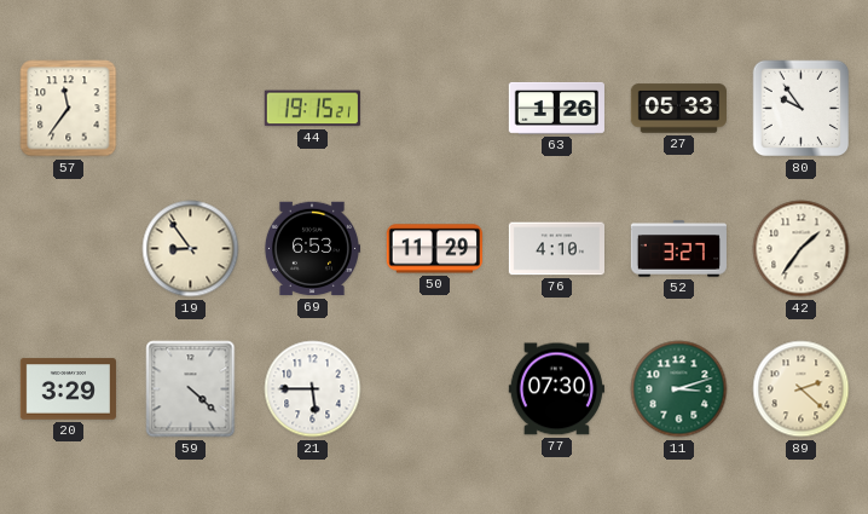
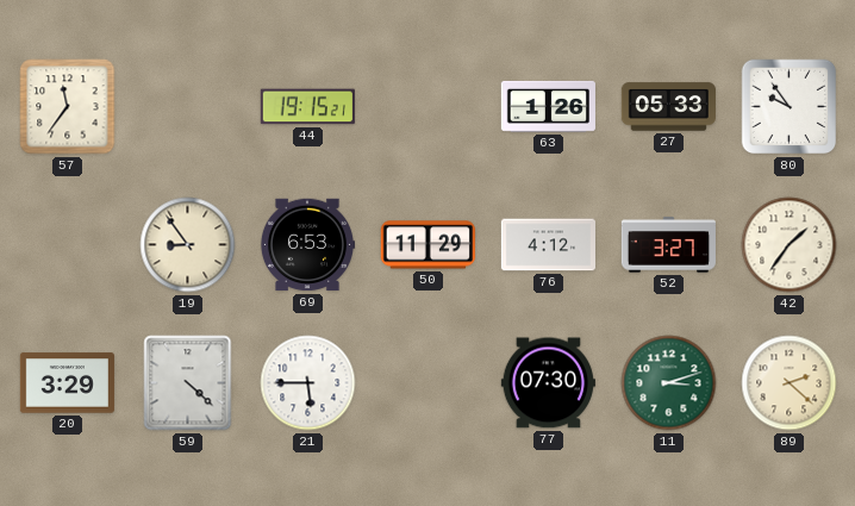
76: 4:10 -> 4:12 (548, 245)
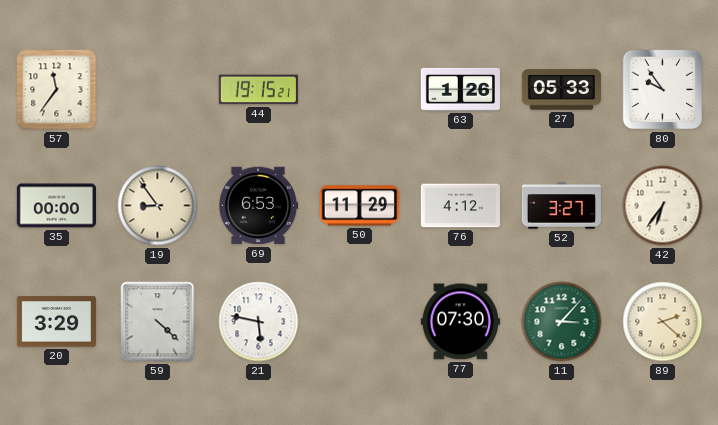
35: none -> 00:00 (56, 206)
42: 1:36 -> 6:36 (663, 206)
21: 5:45 -> 5:47 (259, 322)
11: 3:12 -> 3:07 (562, 322)
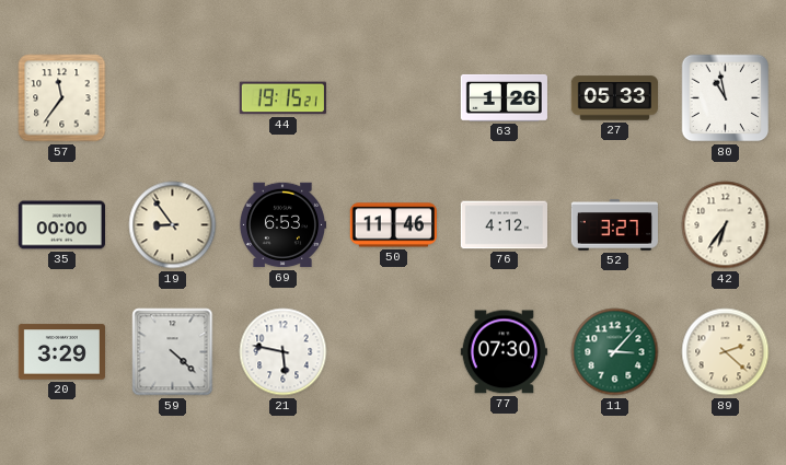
80: 9:54 -> 10:58 (726, 98)
50: 11:29 -> 11:46 (393, 225)
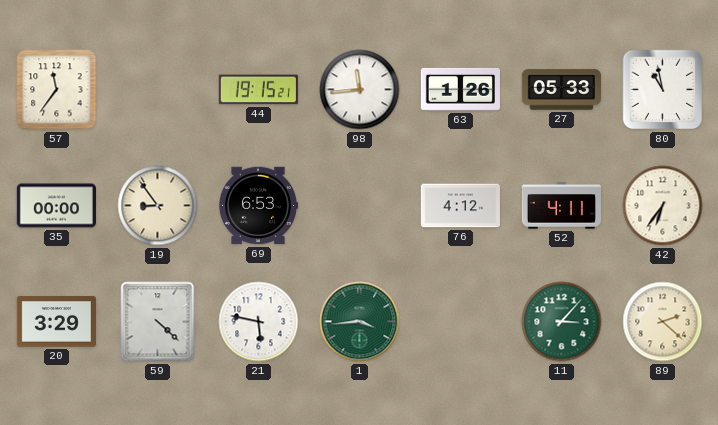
98: none -> 11:44 (360, 90)
50: 11:46 -> none (393, 225)
52: 3:27 -> 4:11 (561, 206)
1: none -> 3:44 (360, 322)
77: 07:30 -> none (504, 352)
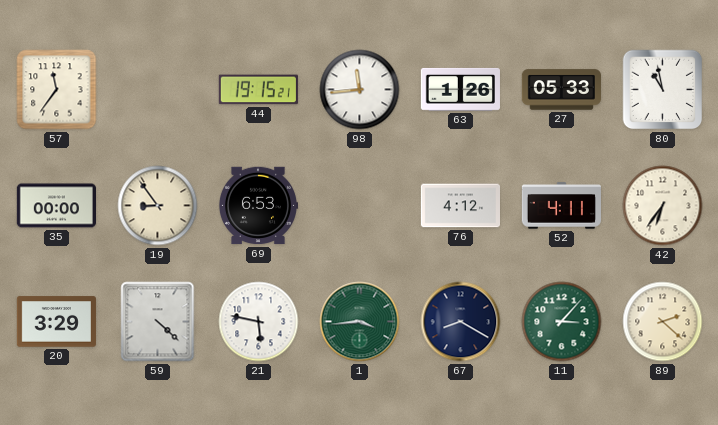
67: none -> 8:20 (461, 322)
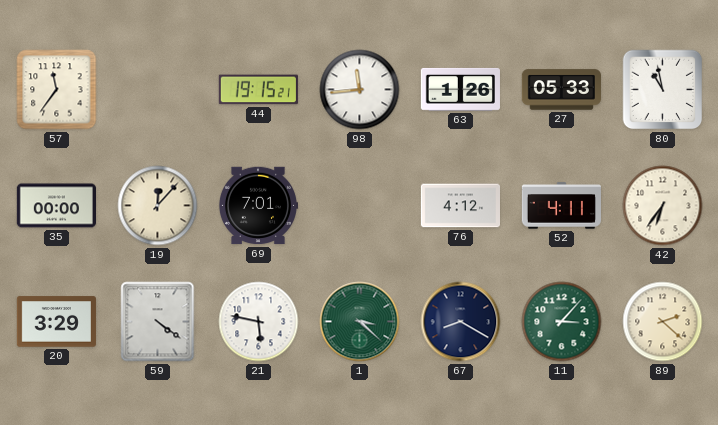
19: 8:54 -> 12:07 (158, 206)
69: 6:53 -> 7:01 (257, 206)
59: 4:22 -> 4:21 (158, 322)
1: 3:44 -> 3:22 (360, 322)
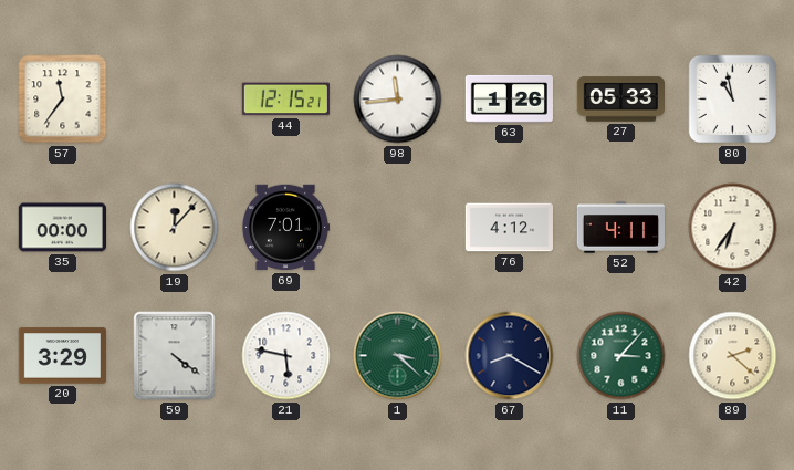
44: 19:15 -> 12:15 (285, 100)
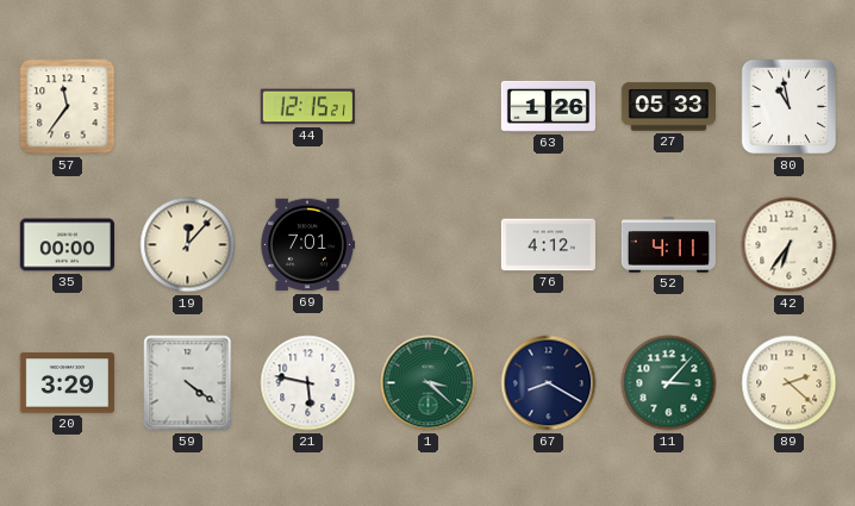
98: 11:44 -> none (398, 100)
